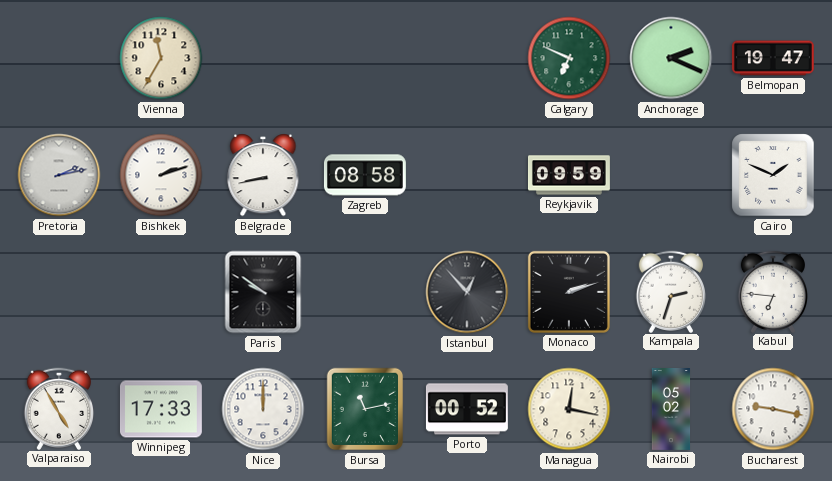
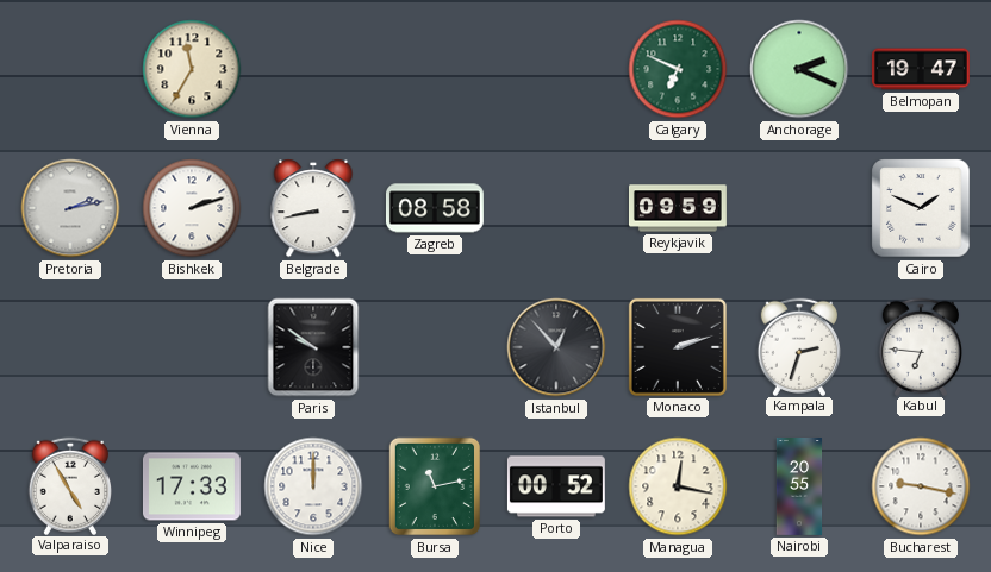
Nairobi: 05:02 -> 20:55 (799, 488)
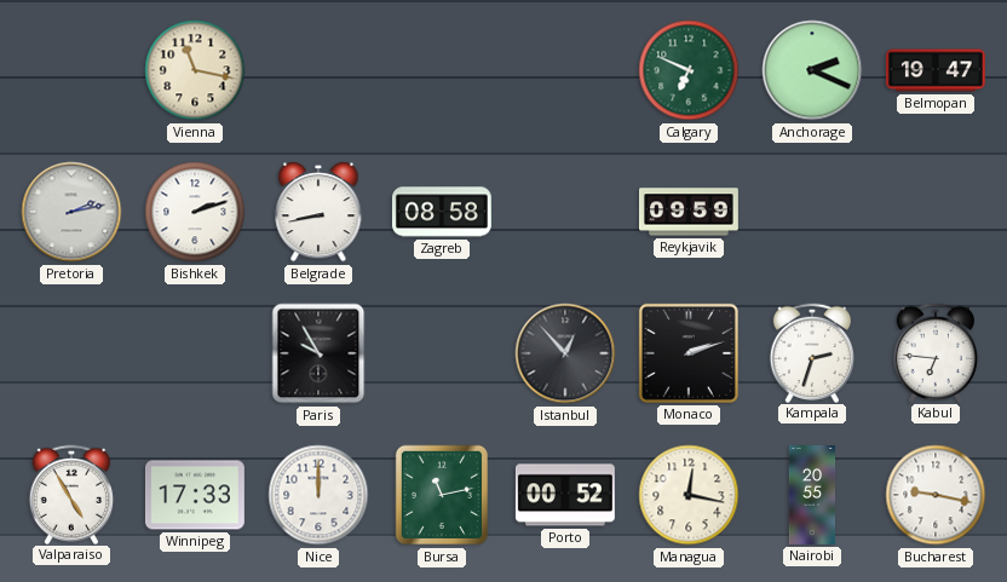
Vienna: 11:35 -> 11:17 (195, 70)
Cairo: 1:49 -> none (921, 208)
Paris: 9:51 -> 9:55 (318, 353)
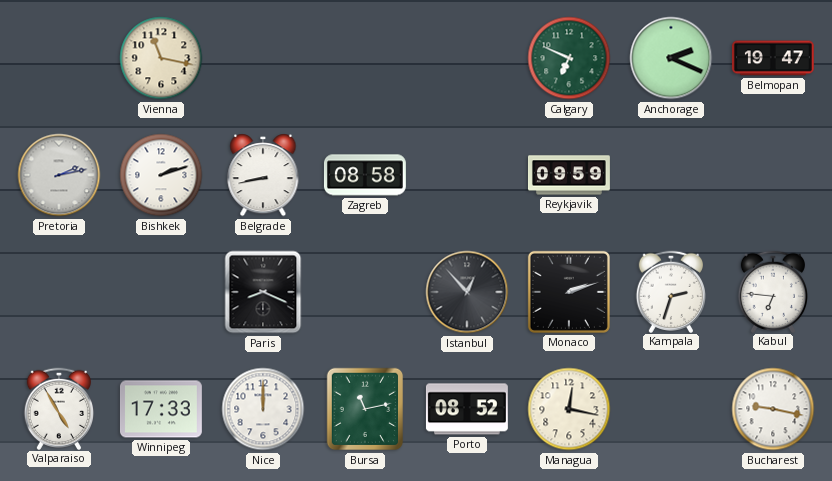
Paris: 9:55 -> 8:19 (263, 292)
Porto: 00:52 -> 08:52 (467, 409)
Nairobi: 20:55 -> none (812, 496)
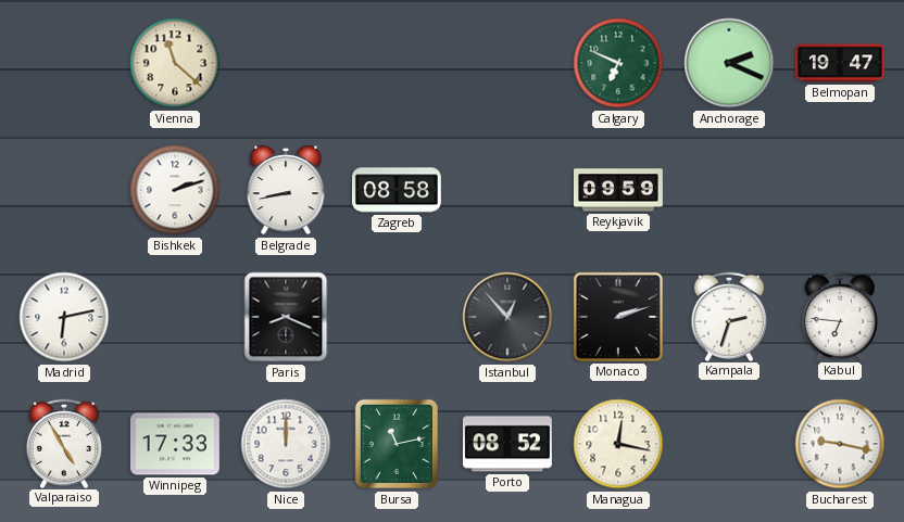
Vienna: 11:17 -> 11:22 (175, 63)
Pretoria: 2:13 -> none (59, 175)
Madrid: none -> 6:13 (64, 317)
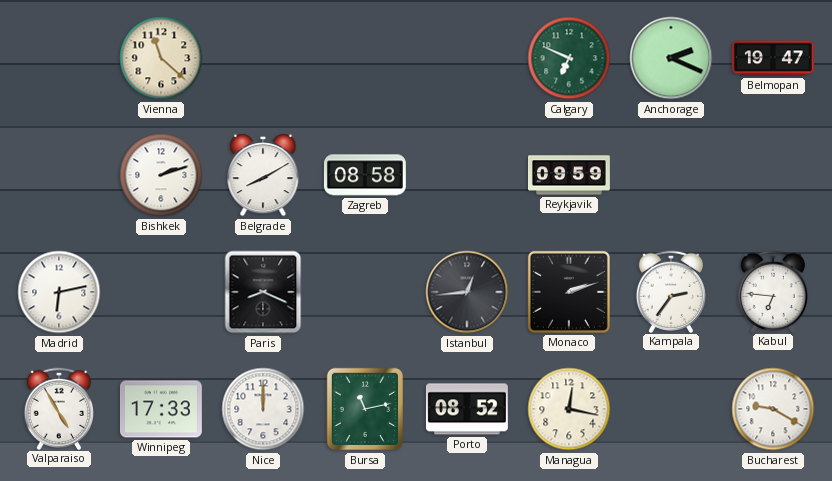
Belgrade: 8:43 -> 8:10 (263, 175)
Istanbul: 12:53 -> 12:44 (467, 292)
Kampala: 2:33 -> 2:36 (670, 291)
Bucharest: 9:17 -> 9:20 (773, 409)
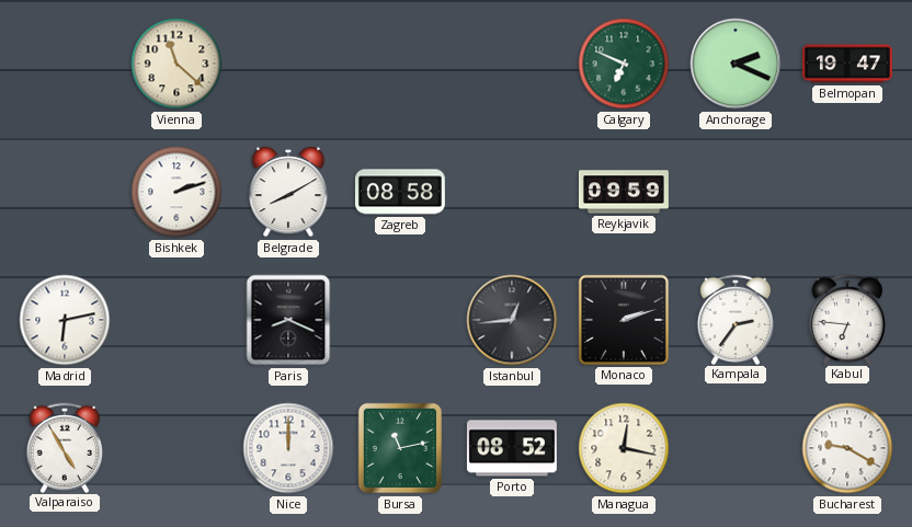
Winnipeg: 17:33 -> none (161, 409)
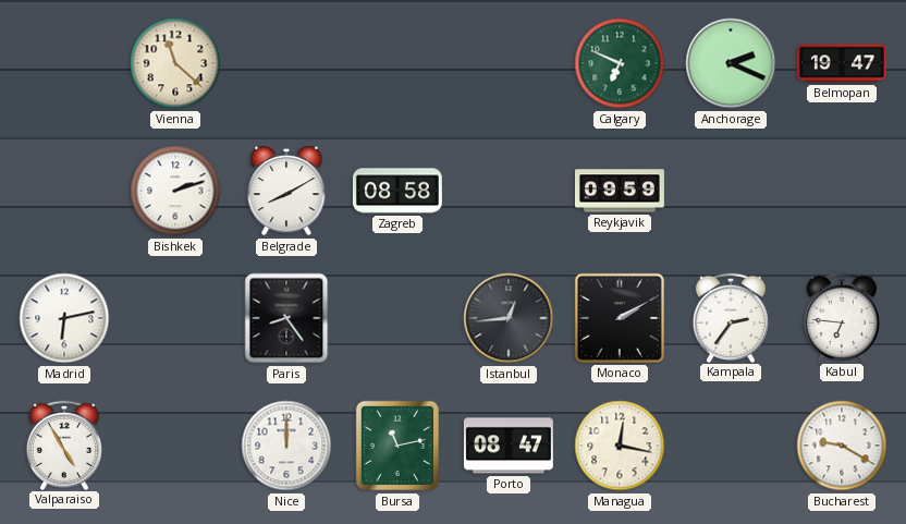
Paris: 8:19 -> 8:24 (286, 318)
Monaco: 2:12 -> 2:10 (620, 318)
Porto: 08:52 -> 08:47 (509, 446)
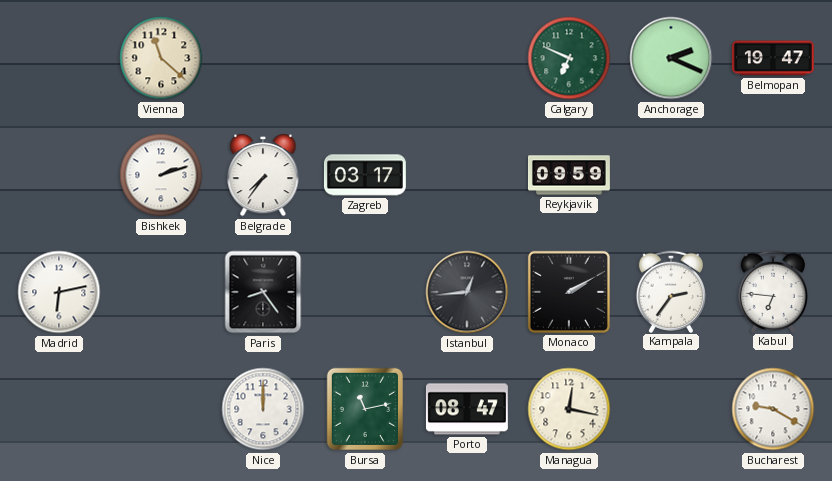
Belgrade: 8:10 -> 7:36 (263, 175)
Zagreb: 08:58 -> 03:17 (365, 175)
Valparaiso: 4:55 -> none (63, 444)
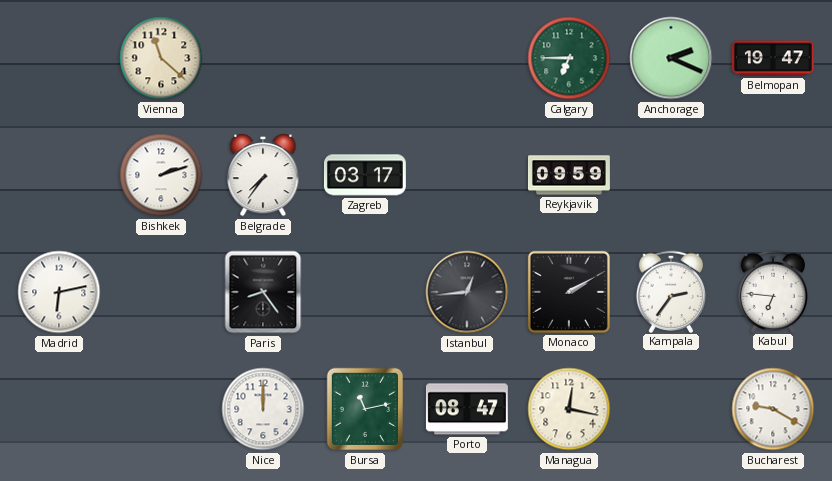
Calgary: 6:49 -> 6:45 (569, 58)
